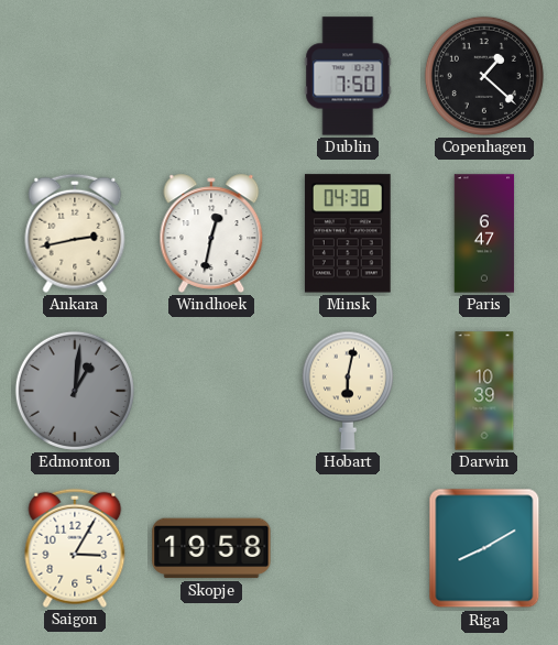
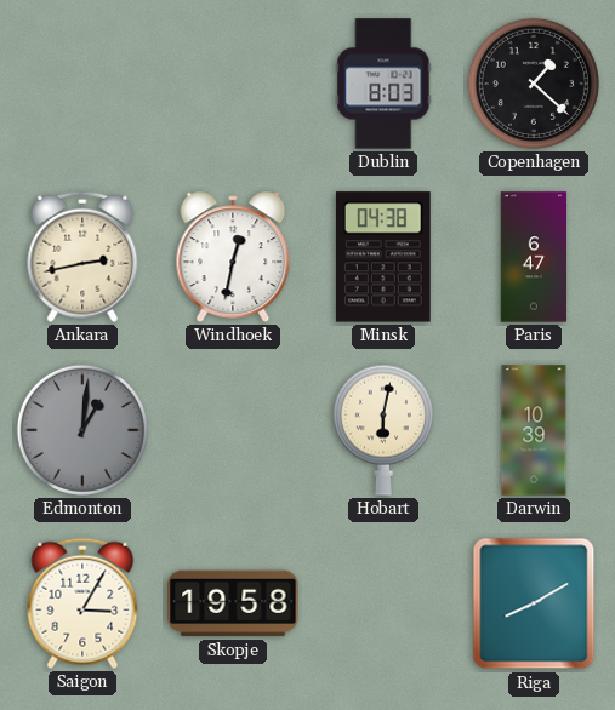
Dublin: 7:50 -> 8:03 (383, 84)
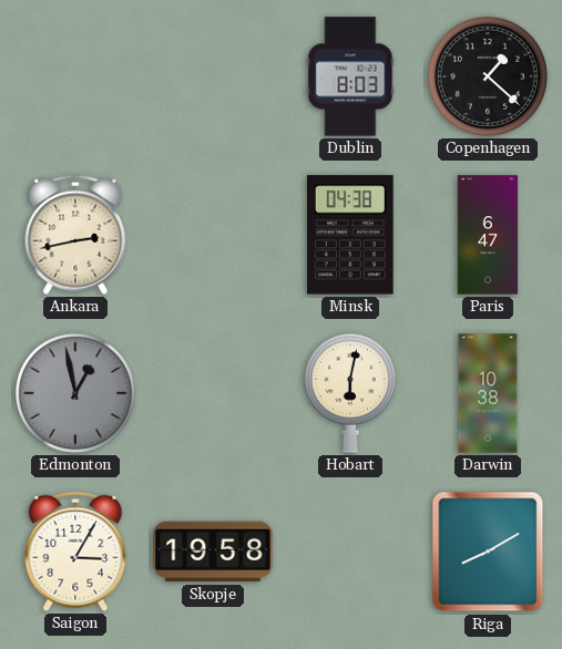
Windhoek: 12:32 -> none (233, 257)
Edmonton: 1:01 -> 12:58 (75, 393)
Darwin: 10:39 -> 10:38 (488, 393)
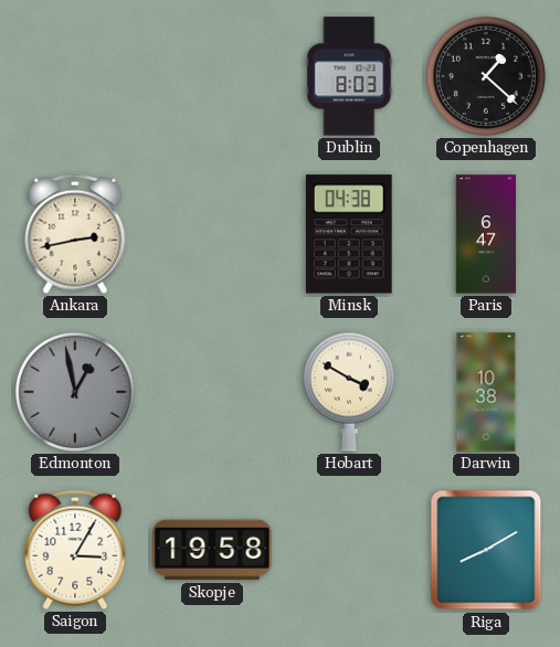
Hobart: 6:02 -> 3:50 (349, 392)
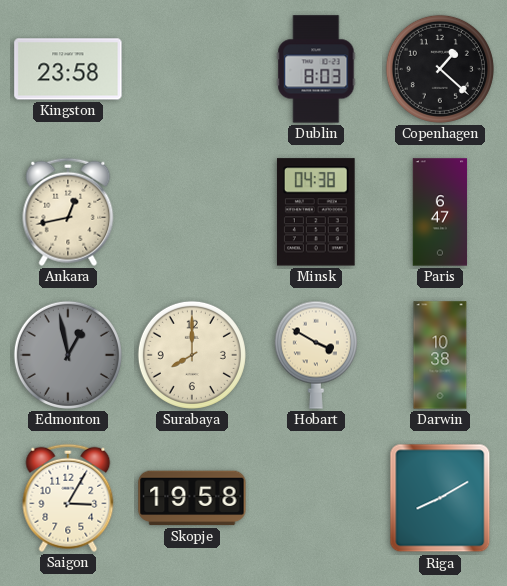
Kingston: none -> 23:58 (68, 69)
Ankara: 2:43 -> 12:43 (68, 212)
Surabaya: none -> 8:00 (192, 355)
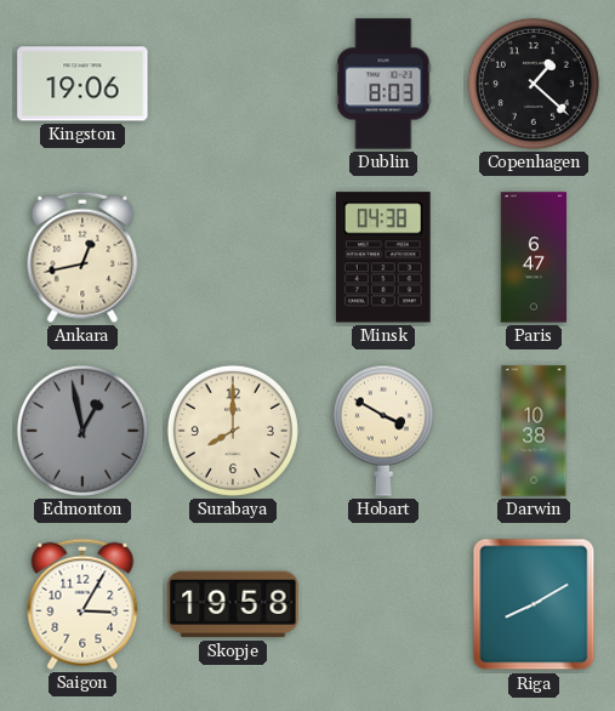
Kingston: 23:58 -> 19:06 (82, 84)
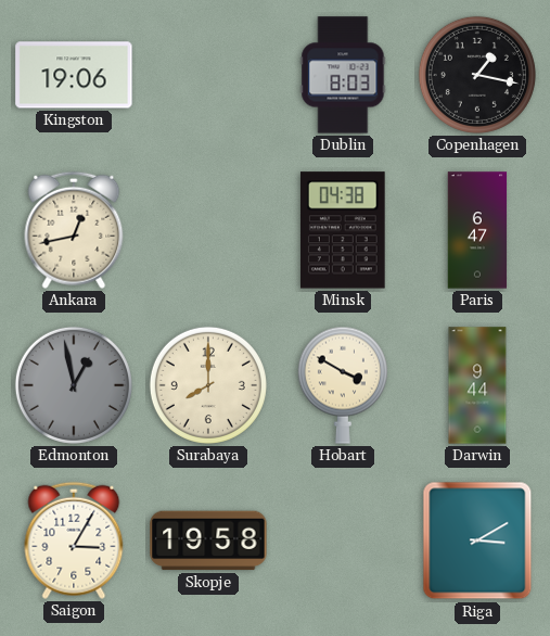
Copenhagen: 1:22 -> 1:17 (477, 75)
Darwin: 10:38 -> 9:44 (477, 385)
Riga: 8:10 -> 3:10 (477, 540)
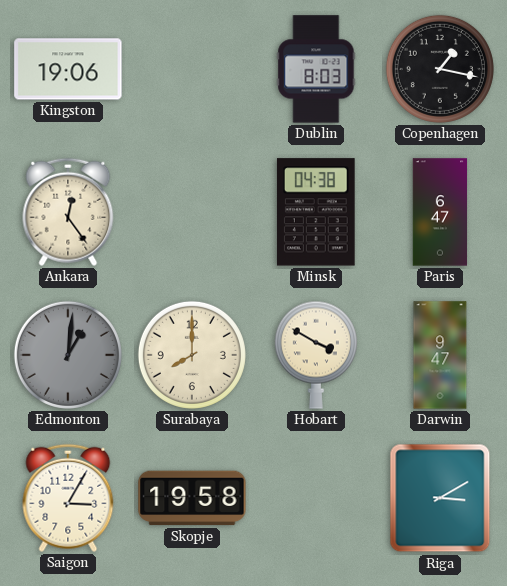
Ankara: 12:43 -> 12:24 (68, 212)
Edmonton: 12:58 -> 1:01 (68, 355)
Darwin: 9:44 -> 9:47 (440, 355)
